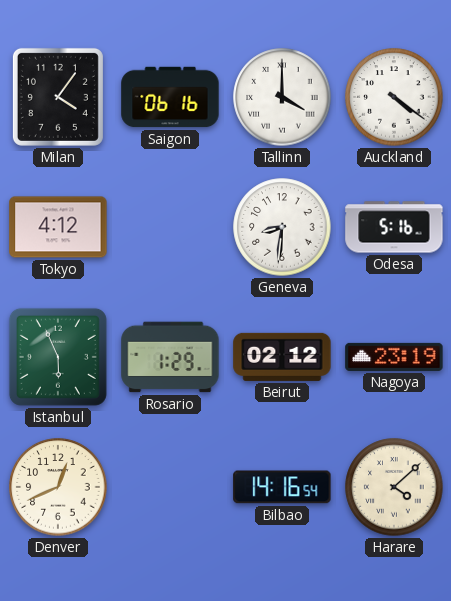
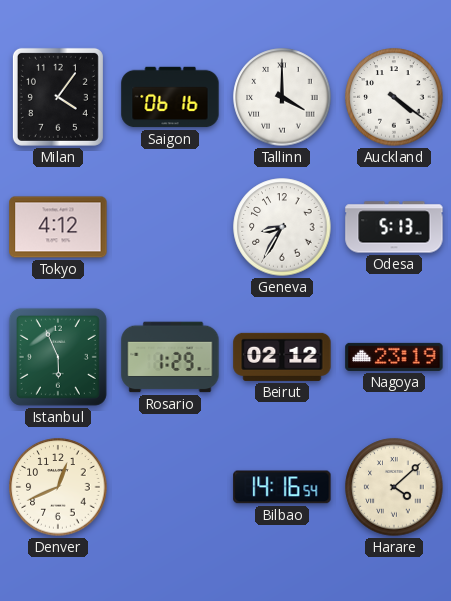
Geneva: 8:31 -> 8:35 (282, 227)
Odesa: 5:16 -> 5:13 (394, 227)
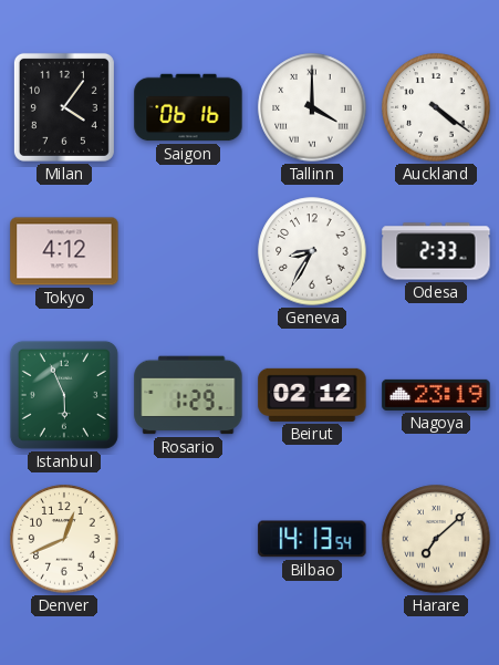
Odesa: 5:13 -> 2:33 (436, 251)
Bilbao: 14:16 -> 14:13 (312, 539)
Harare: 4:08 -> 7:08 (436, 539)
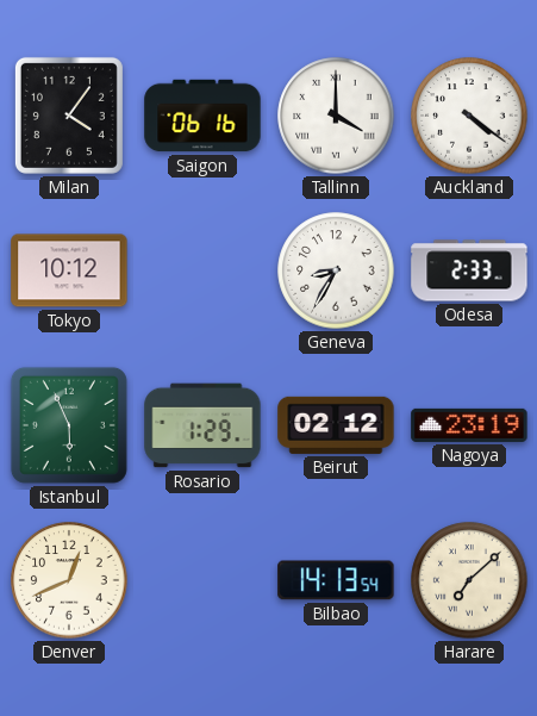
Tokyo: 4:12 -> 10:12 (69, 270)
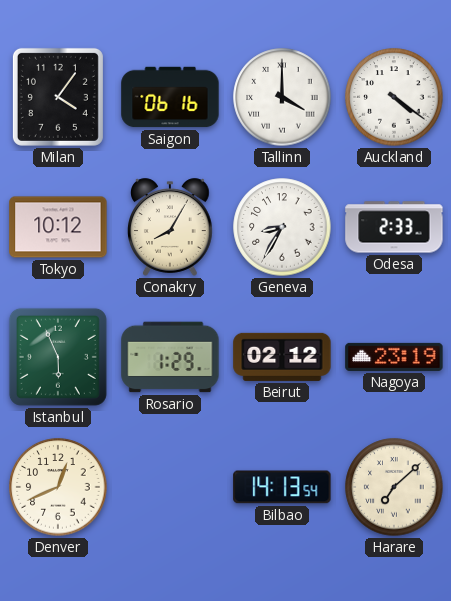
Conakry: none -> 8:05 (171, 227)
